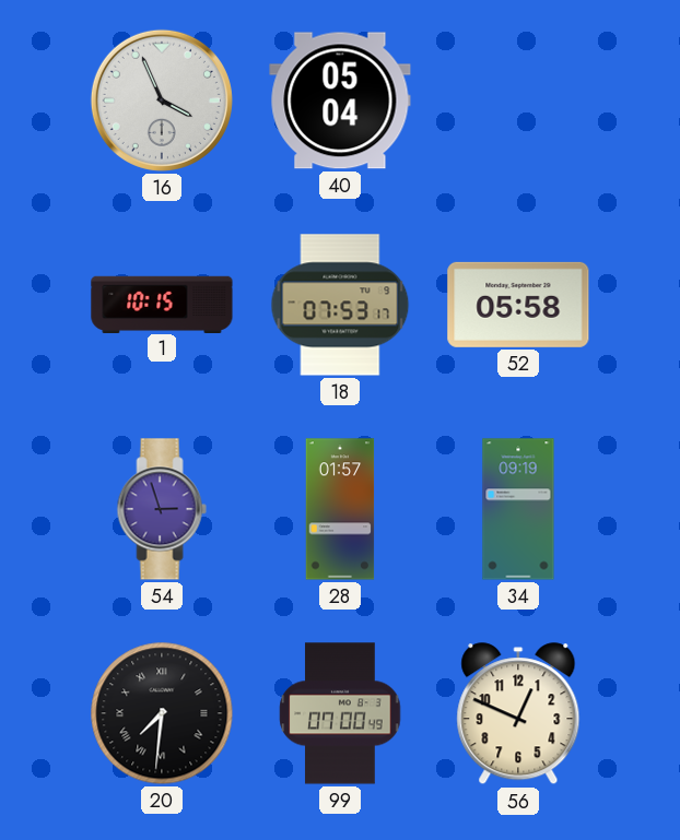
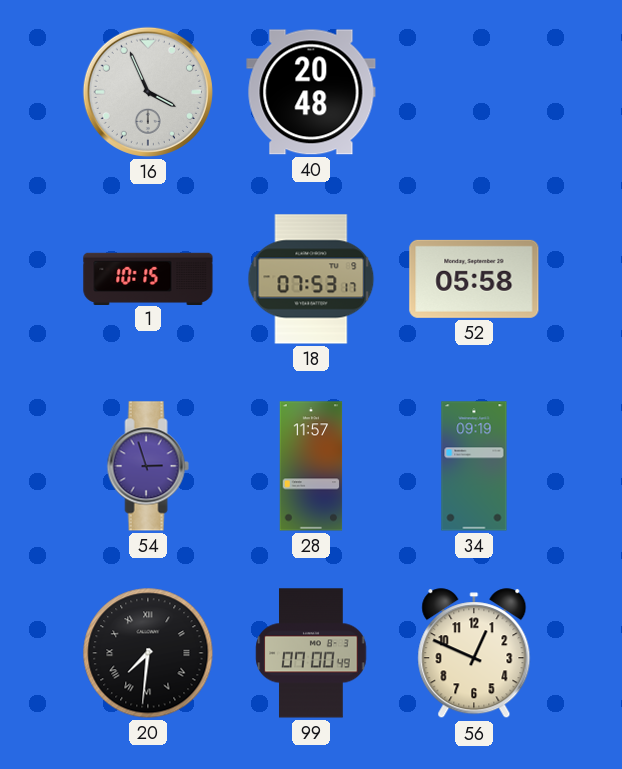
40: 05:04 -> 20:48 (311, 92)
28: 01:57 -> 11:57 (311, 466)
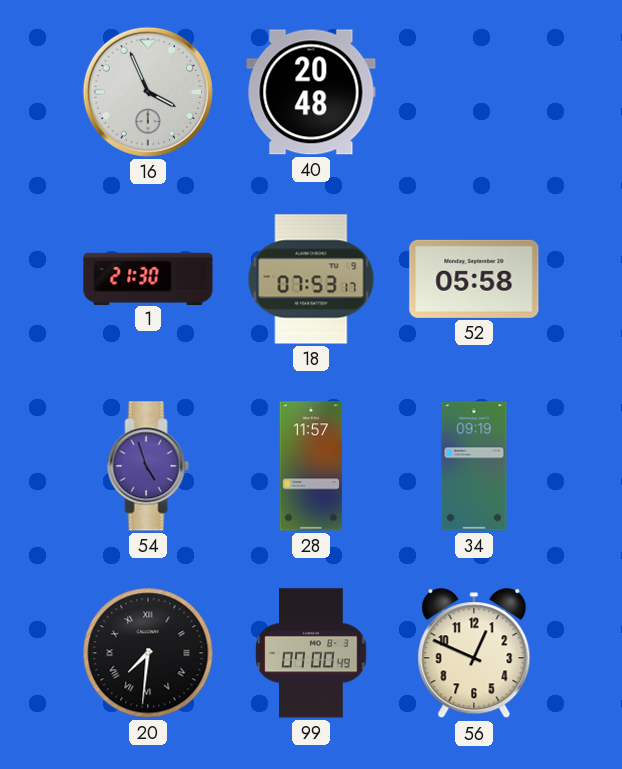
1: 10:15 -> 21:30 (148, 278)
54: 2:57 -> 4:57 (148, 466)
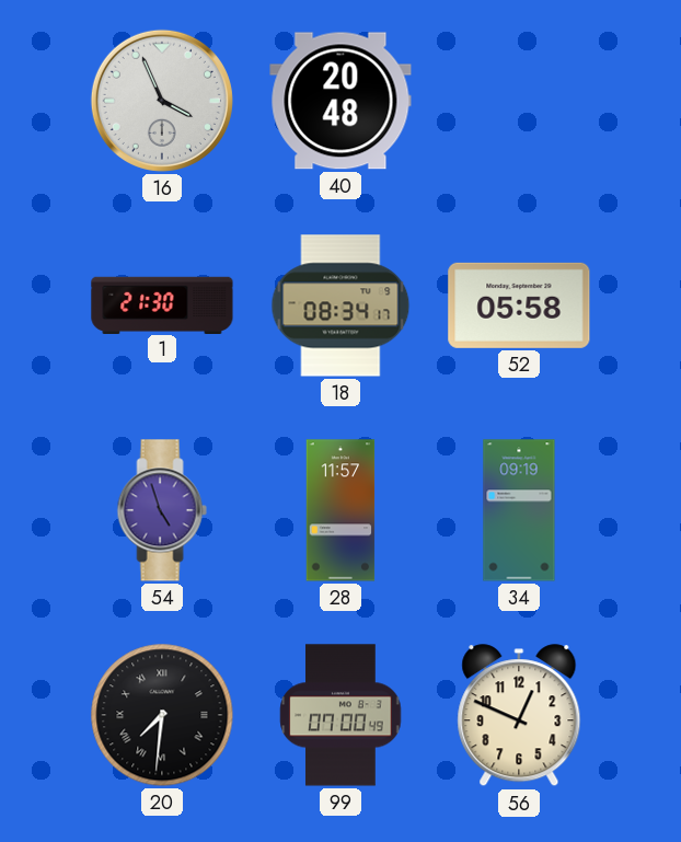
18: 07:53 -> 08:34 (340, 305)
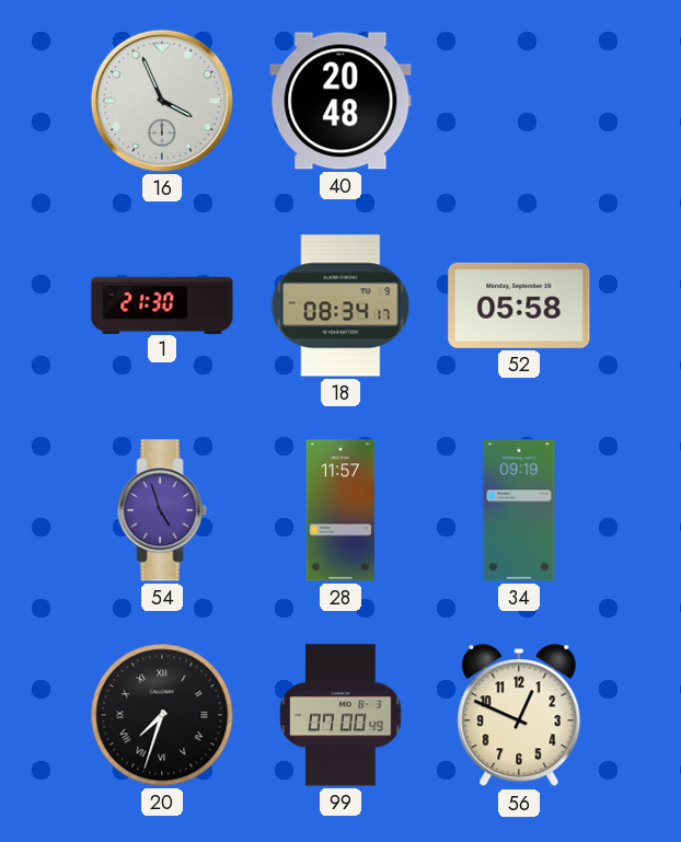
20: 7:31 -> 7:33 (162, 715)
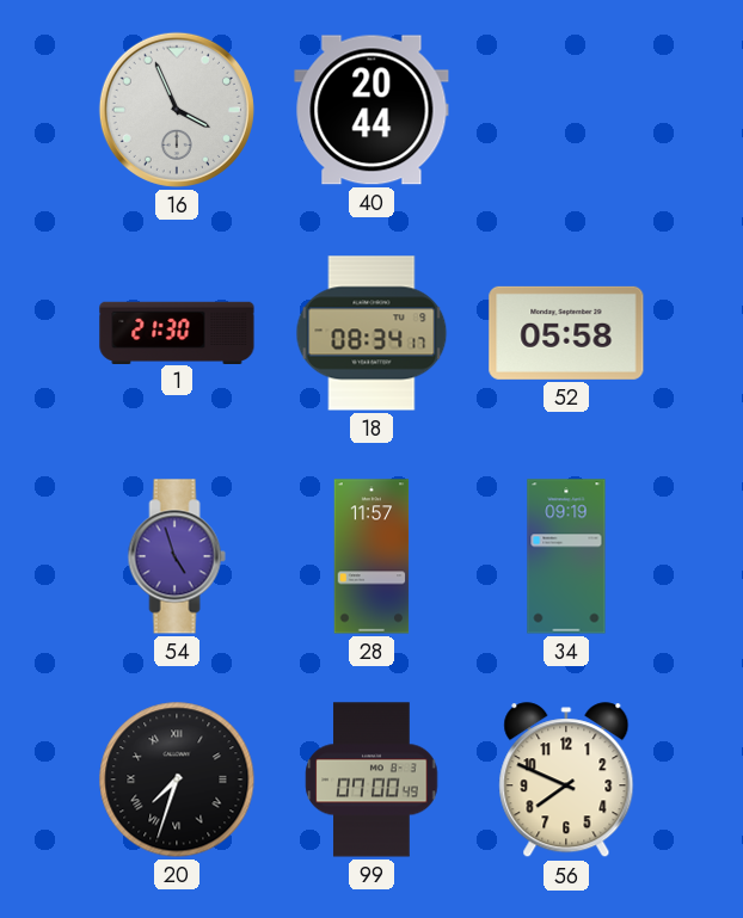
40: 20:48 -> 20:44 (371, 110)
56: 12:49 -> 7:49 (566, 781)
